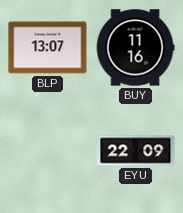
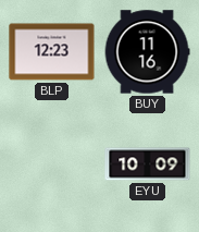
BLP: 13:07 -> 12:23 (52, 52)
EYU: 22:09 -> 10:09 (148, 164)
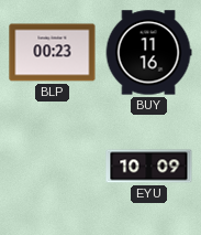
BLP: 12:23 -> 00:23 (53, 53)
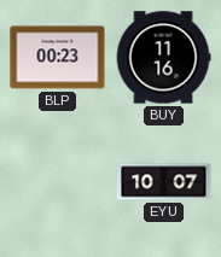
EYU: 10:09 -> 10:07 (164, 182)
